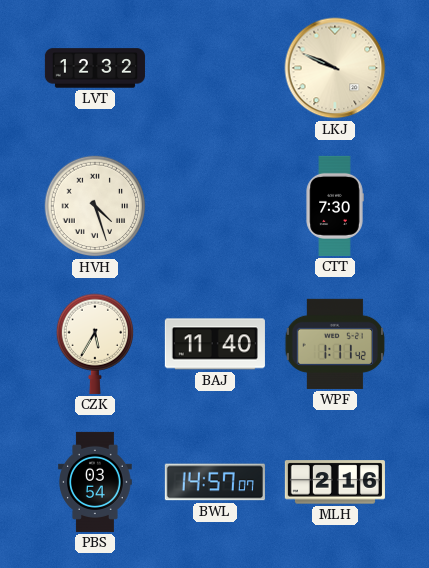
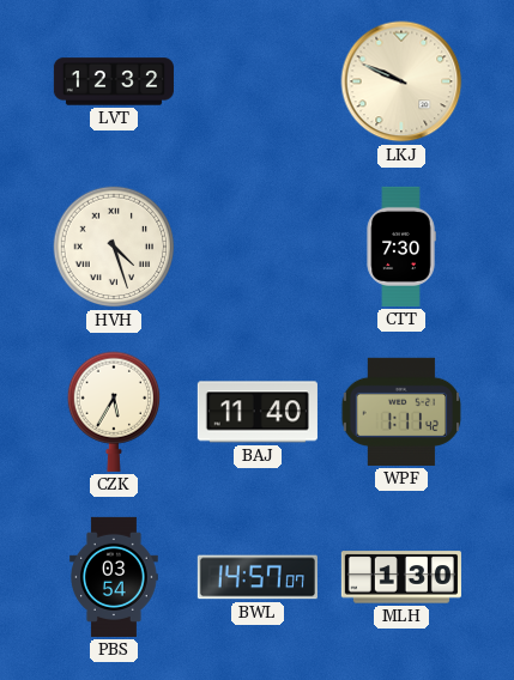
MLH: 2:16 -> 1:30 (401, 577)
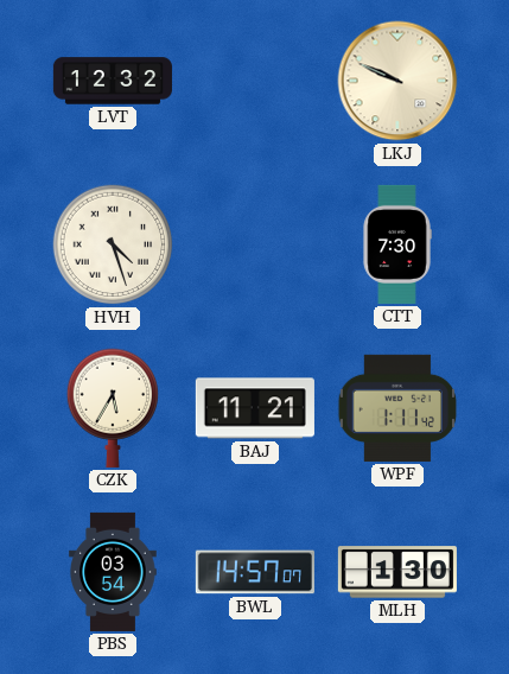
BAJ: 11:40 -> 11:21 (255, 408)
